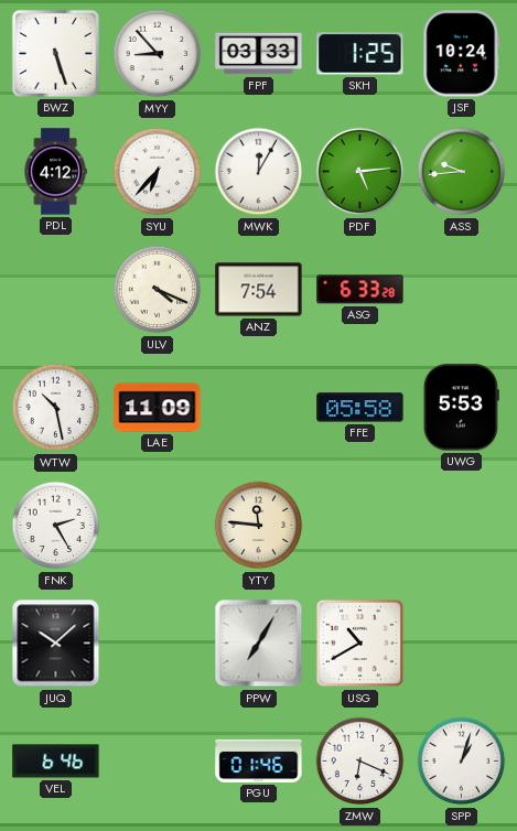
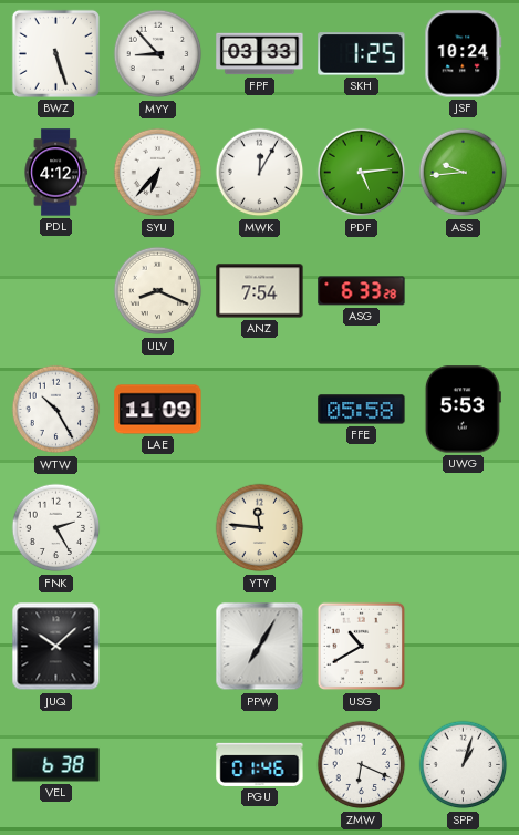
ULV: 4:19 -> 8:19 (158, 291)
WTW: 10:28 -> 10:25 (56, 410)
VEL: 6:46 -> 6:38 (56, 765)
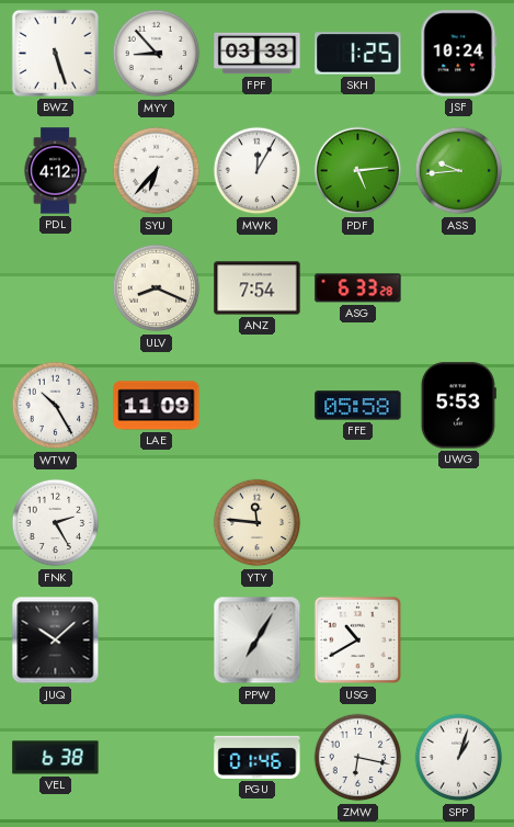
ZMW: 6:19 -> 6:17 (358, 758)
